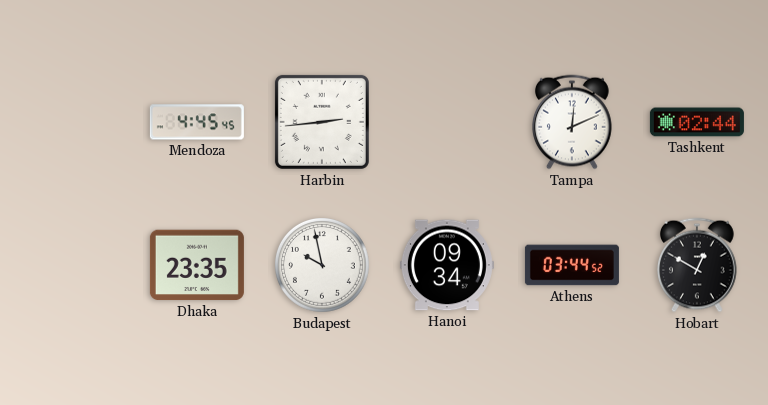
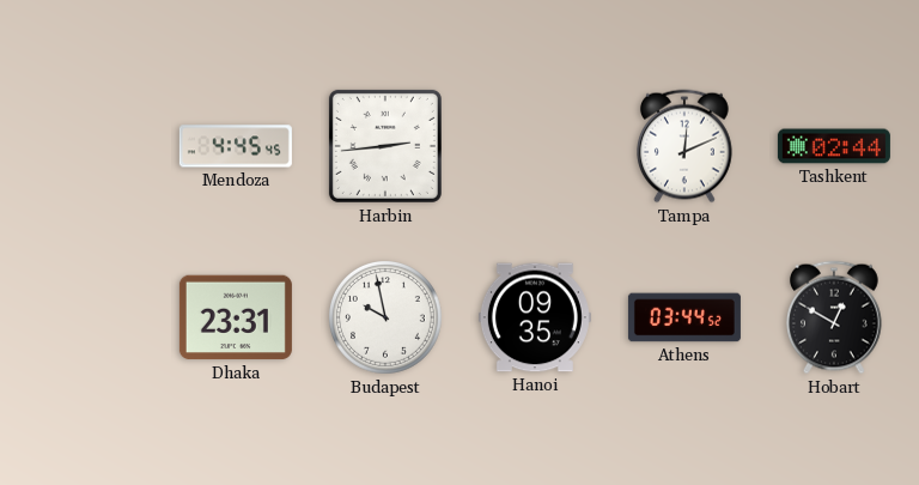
Dhaka: 23:35 -> 23:31 (236, 317)
Hanoi: 09:34 -> 09:35 (535, 317)
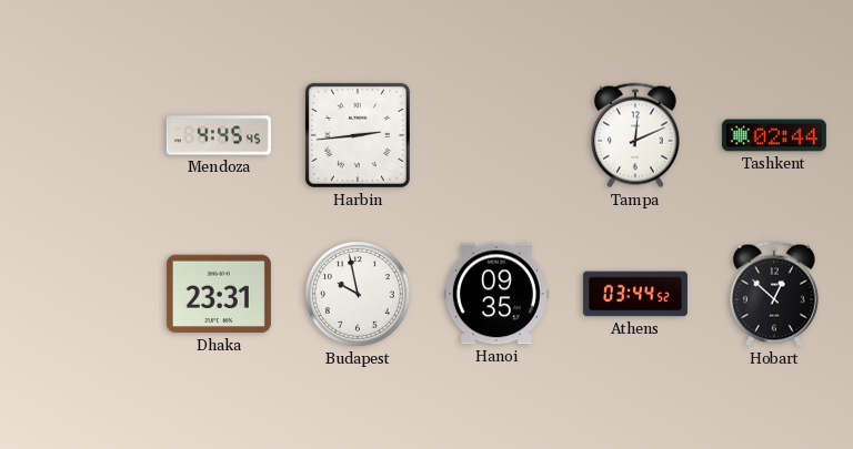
Hobart: 12:50 -> 12:52 (775, 294)
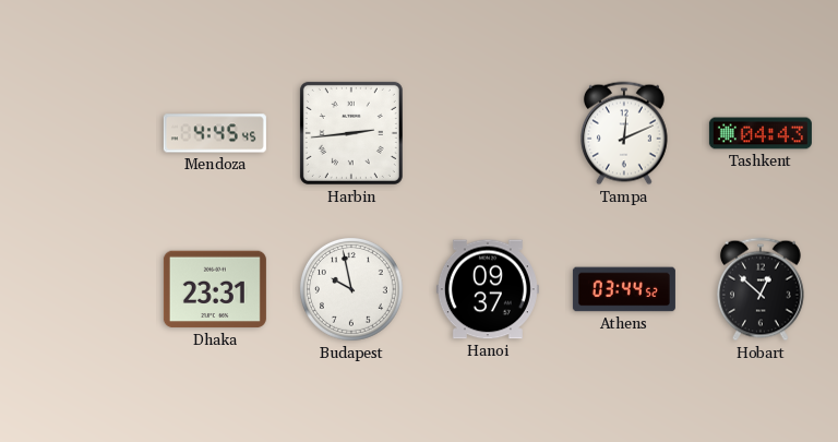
Tashkent: 02:44 -> 04:43 (761, 133)
Hanoi: 09:35 -> 09:37 (488, 289)
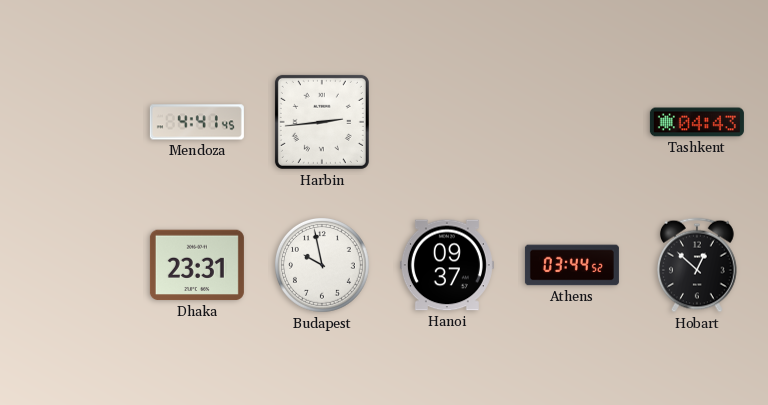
Mendoza: 4:45 -> 4:41 (197, 122)
Tampa: 12:11 -> none (625, 133)
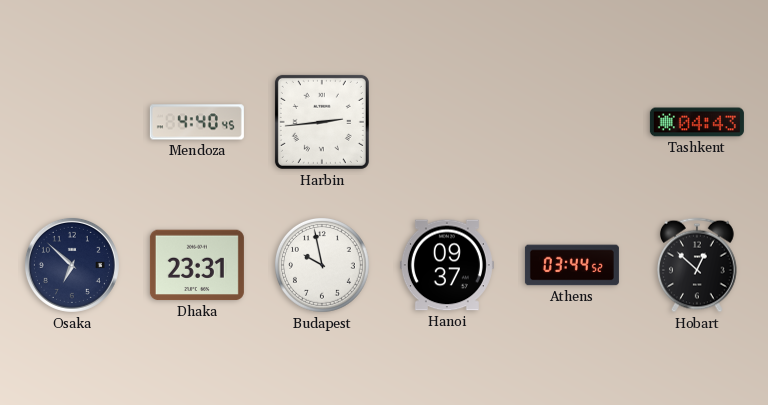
Mendoza: 4:41 -> 4:40 (197, 122)
Osaka: none -> 6:52 (72, 265)
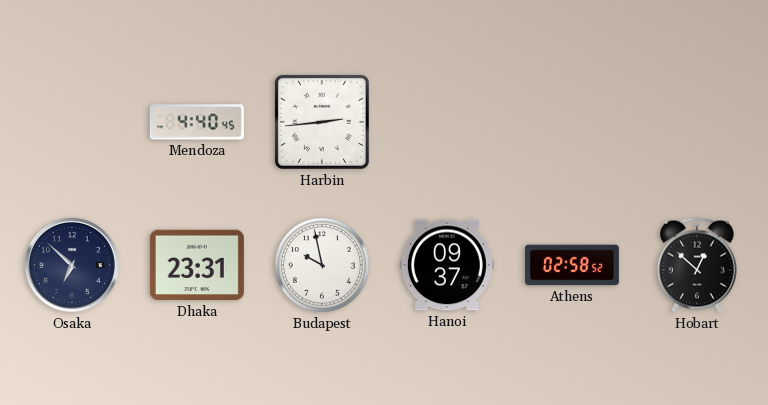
Tashkent: 04:43 -> none (697, 122)
Athens: 03:44 -> 02:58 (572, 265)
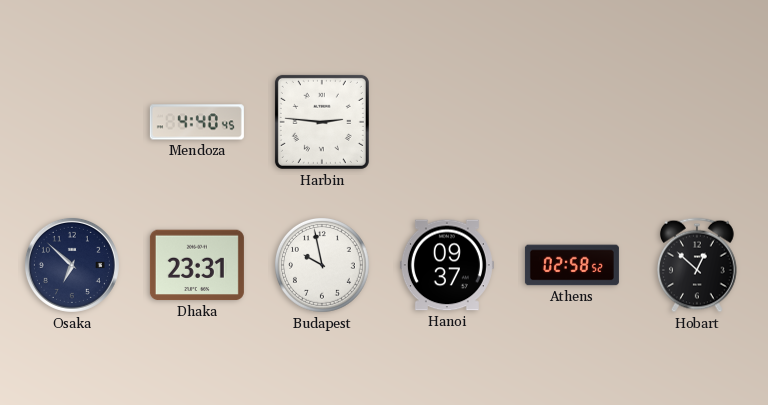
Harbin: 2:44 -> 2:46 (322, 122)
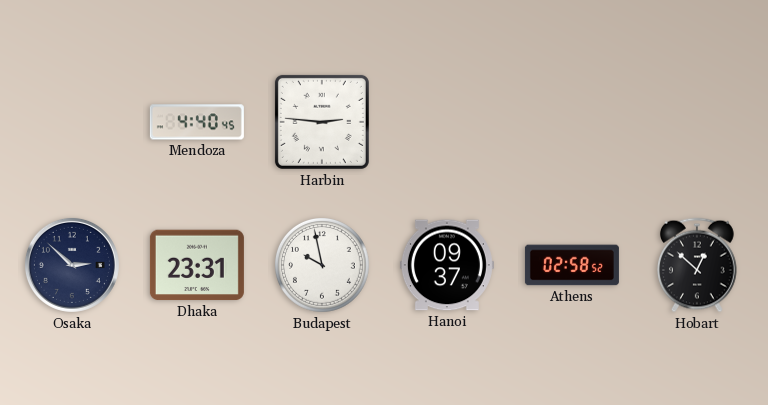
Osaka: 6:52 -> 2:52 (72, 265)
